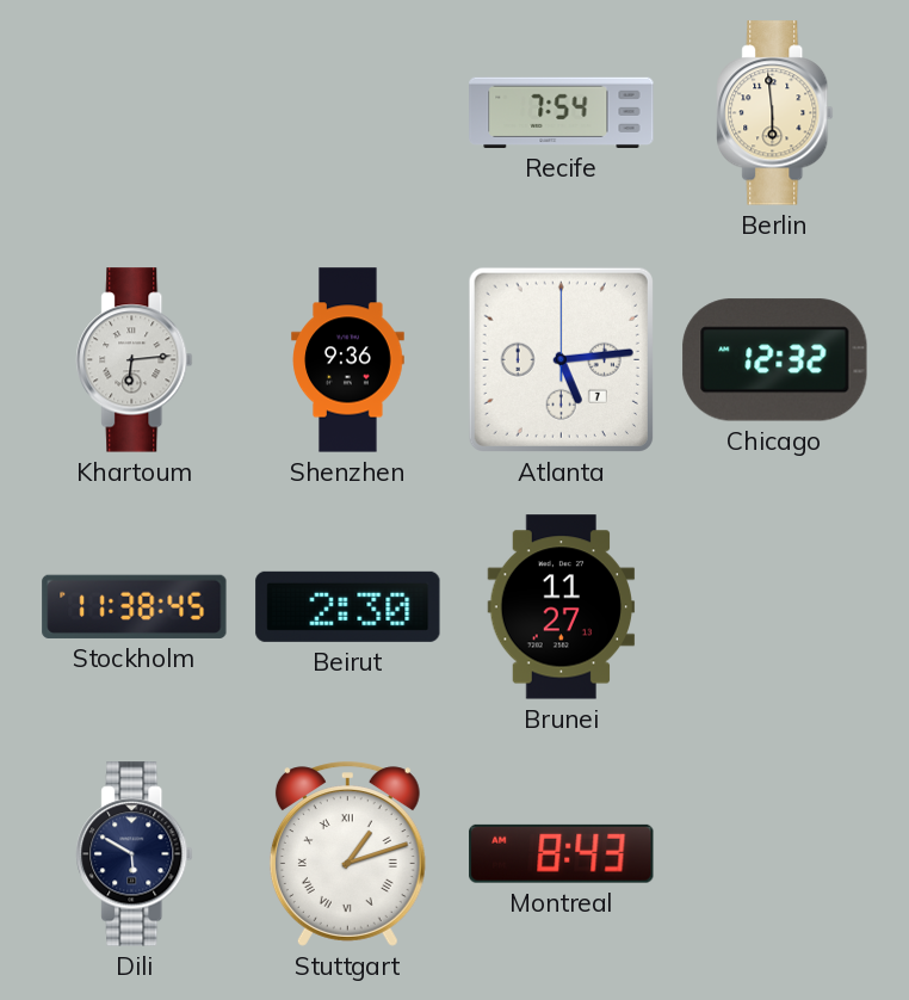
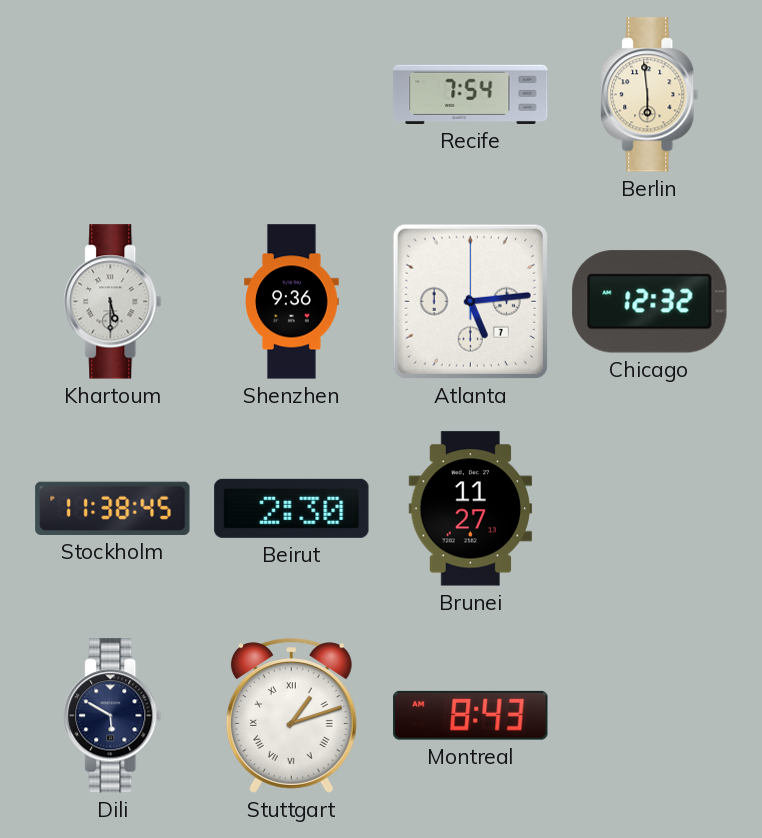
Khartoum: 6:14 -> 5:30 (113, 302)
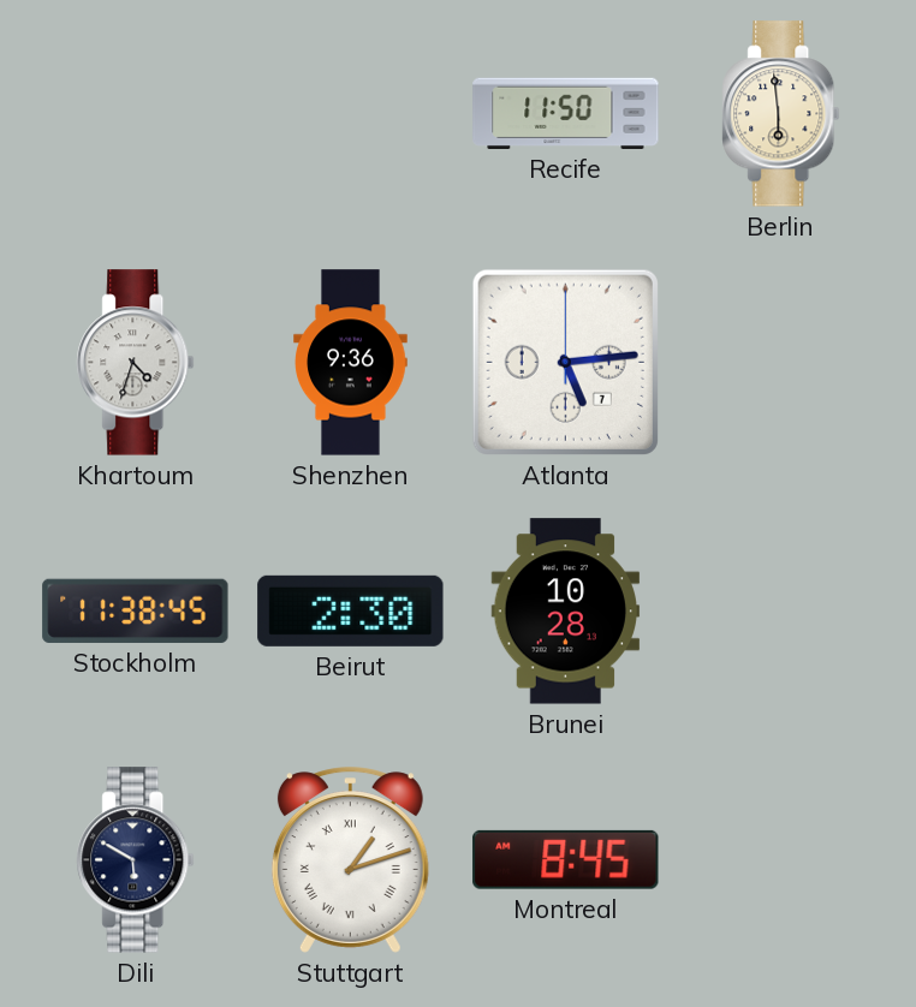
Recife: 7:54 -> 11:50 (566, 113)
Khartoum: 5:30 -> 4:33 (136, 363)
Chicago: 12:32 -> none (650, 302)
Brunei: 11:27 -> 10:28 (566, 612)
Montreal: 8:43 -> 8:45 (566, 859)
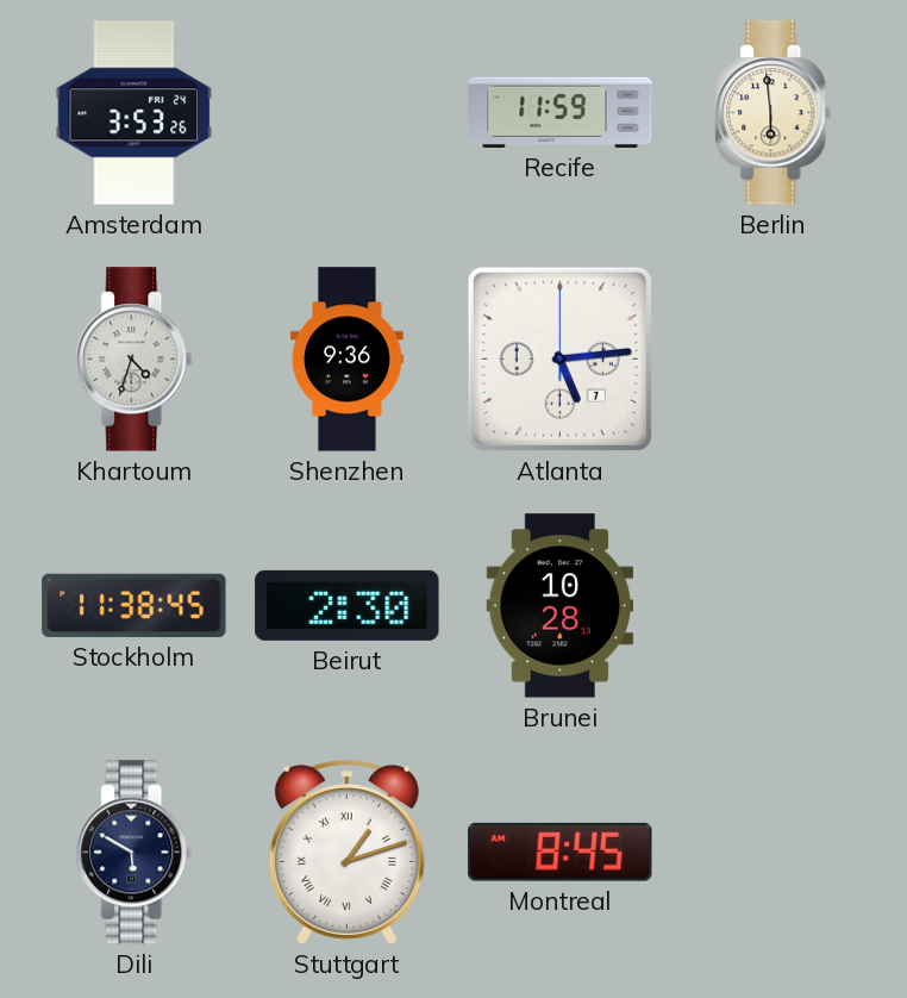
Amsterdam: none -> 3:53 (135, 113)
Recife: 11:50 -> 11:59 (561, 112)
